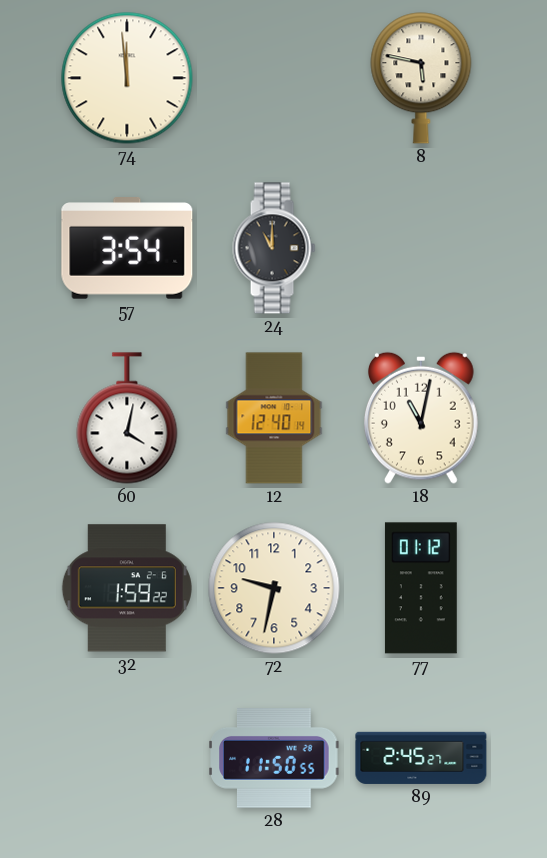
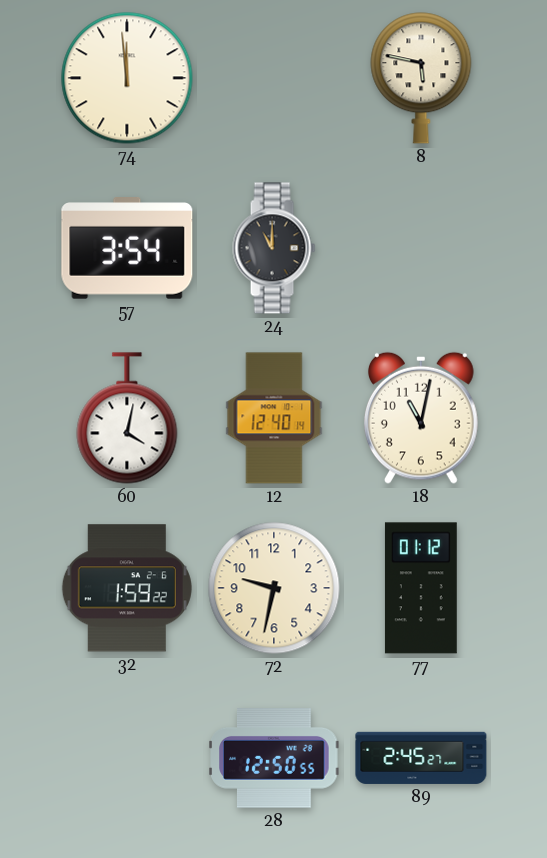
28: 11:50 -> 12:50 (274, 758)
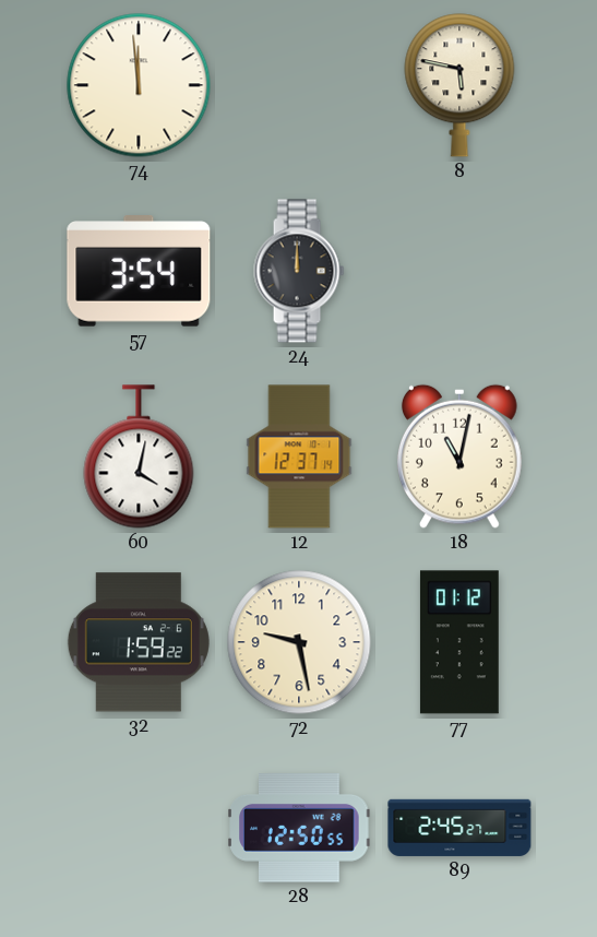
24: 11:00 -> 12:00 (299, 271)
12: 12:40 -> 12:37 (299, 456)
72: 9:32 -> 9:28 (299, 642)
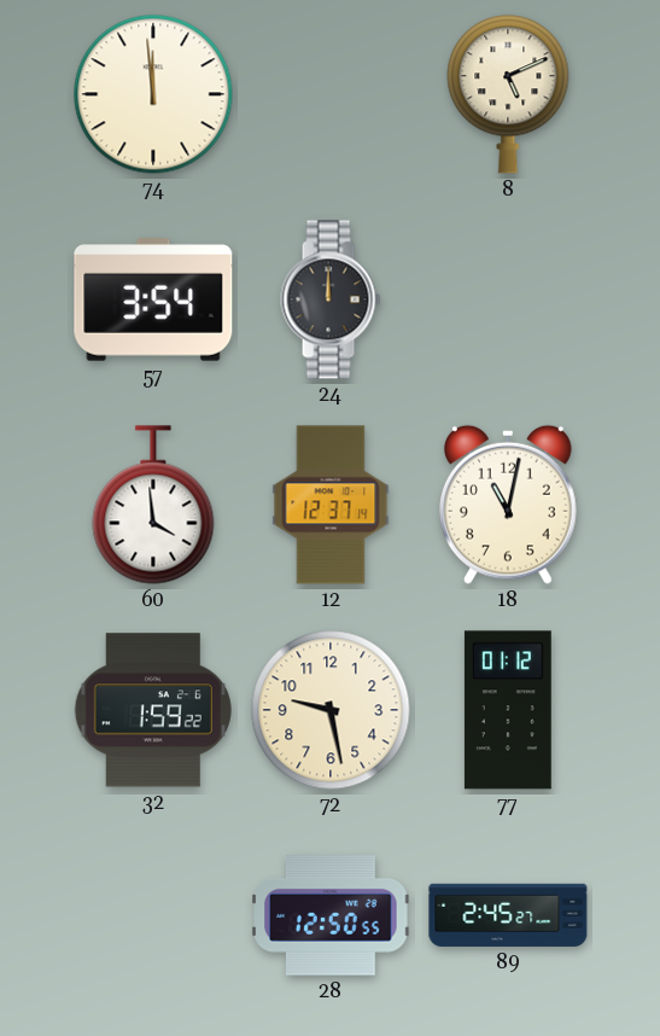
8: 5:47 -> 5:11 (508, 94)
60: 4:02 -> 3:59 (153, 505)
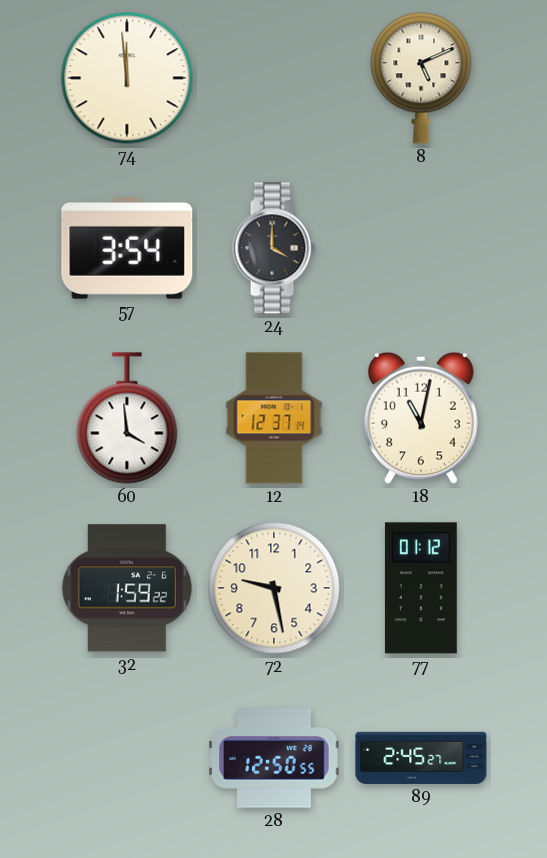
24: 12:00 -> 4:00 (274, 248)
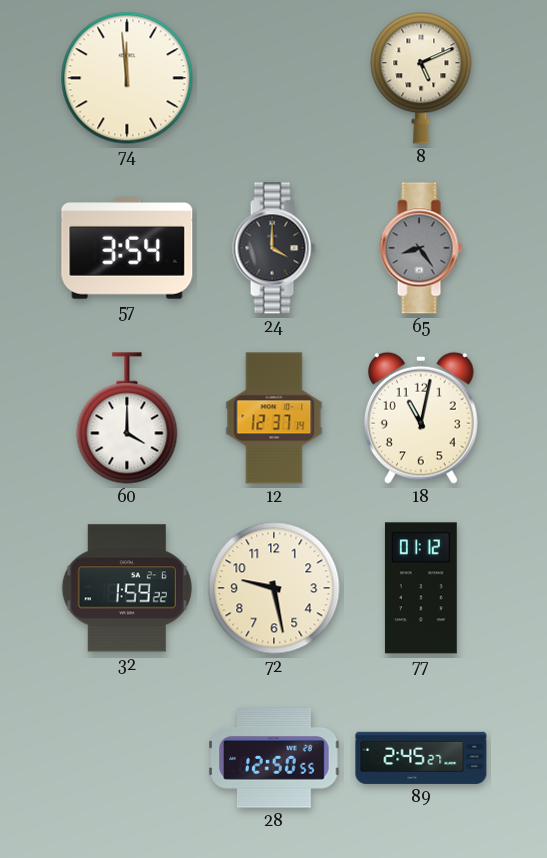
65: none -> 8:24 (421, 248)
60: 3:59 -> 4:00 (127, 418)
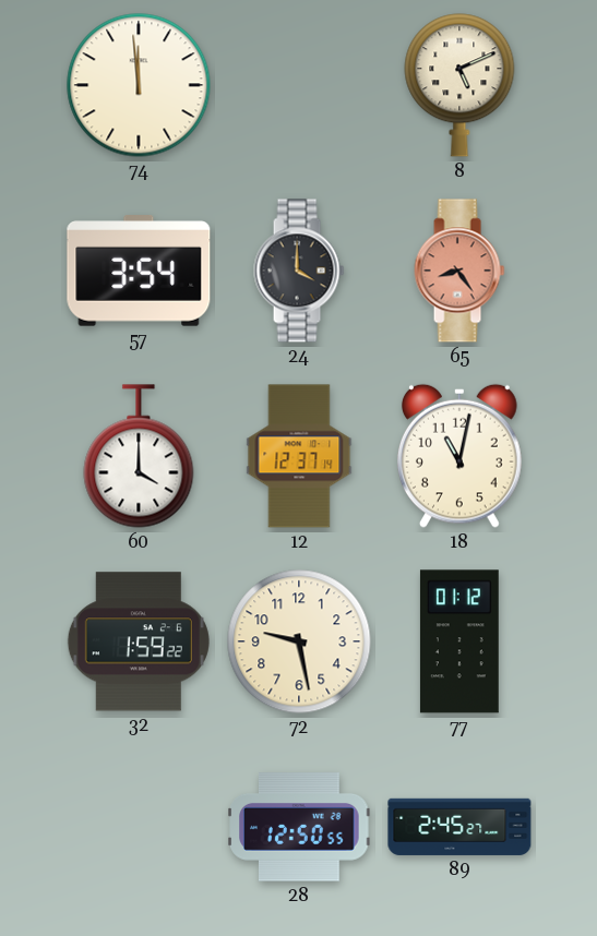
65 dial: grey -> salmon (459, 271)
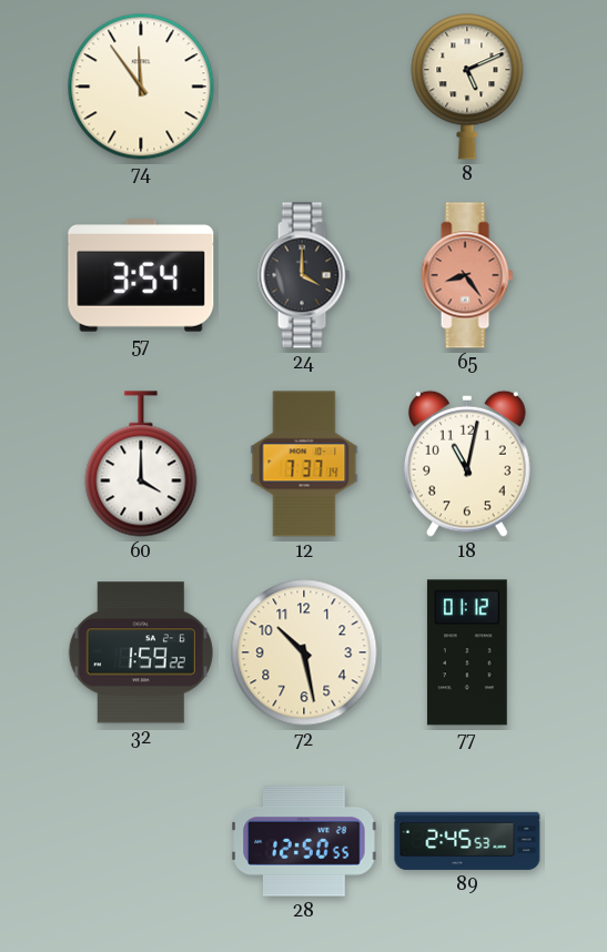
74: 11:59 -> 11:54 (141, 87)
12: 12:37 -> 7:37 (304, 464)
72: 9:28 -> 10:28 (304, 652)
89: 2:45:27 -> 2:45:53 (467, 841)
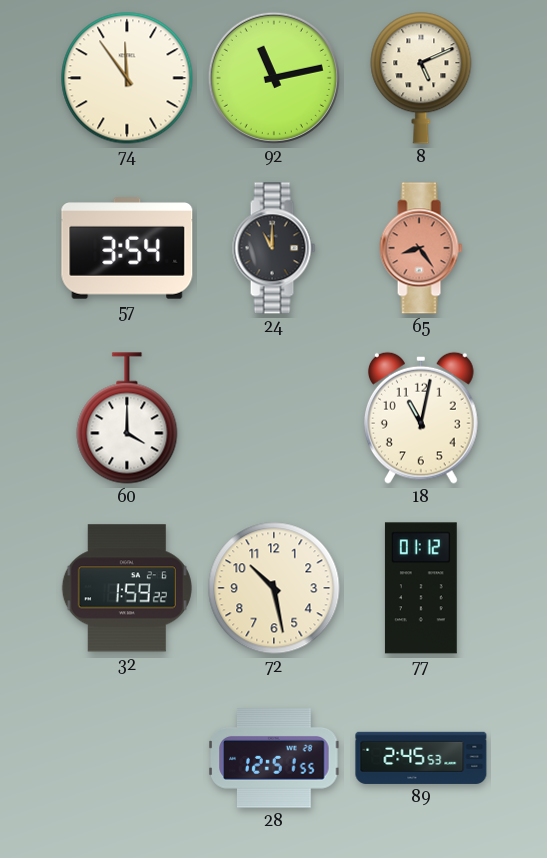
92: none -> 11:13 (274, 78)
24: 4:00 -> 11:00 (274, 248)
12: 7:37 -> none (304, 464)
28: 12:50 -> 12:51 (274, 758)
